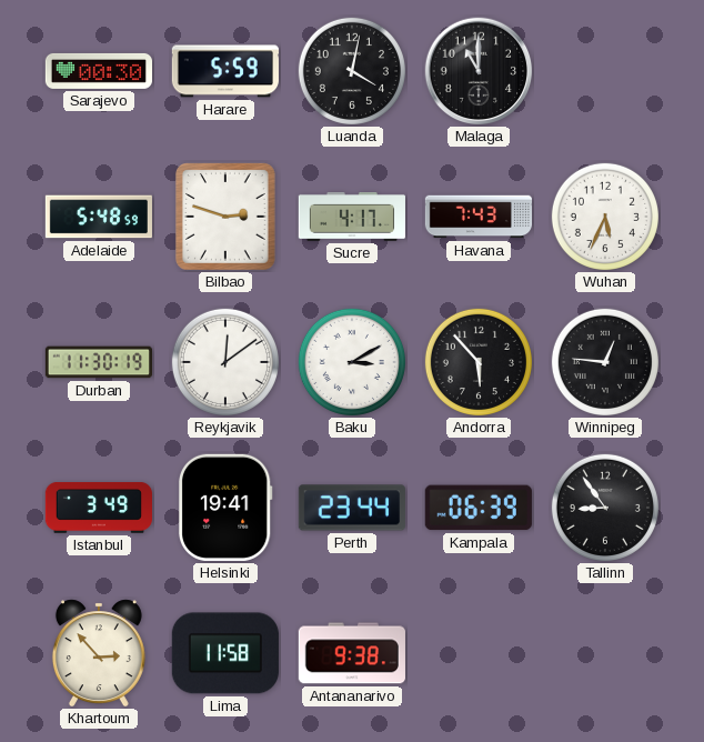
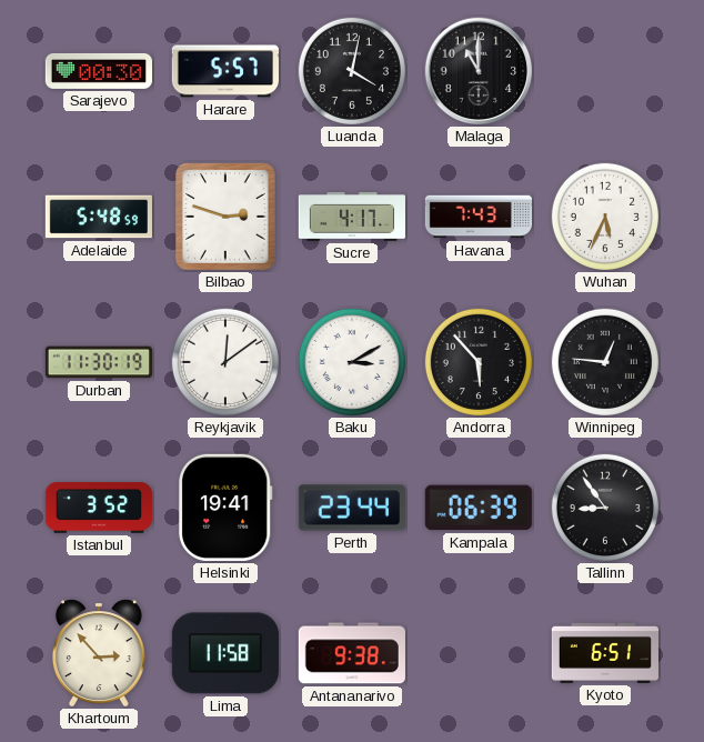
Harare: 5:59 -> 5:57 (225, 71)
Istanbul: 3:49 -> 3:52 (99, 509)
Kyoto: none -> 6:51 (604, 653)
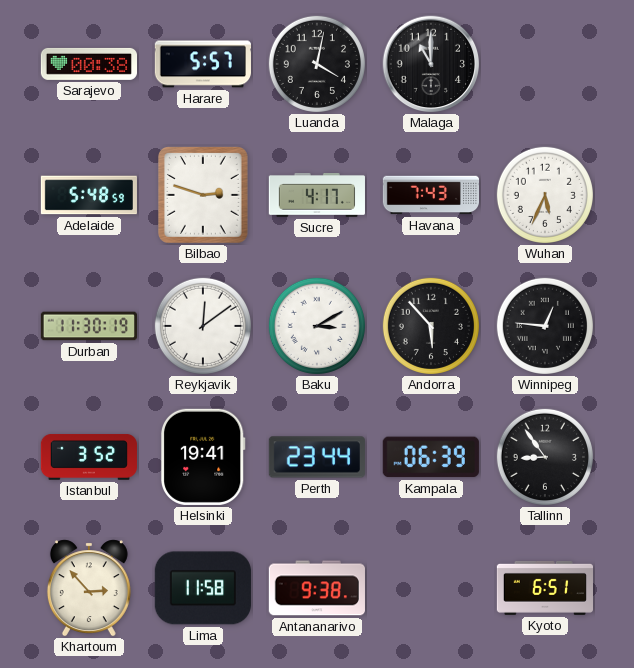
Sarajevo: 00:30 -> 00:38 (88, 64)
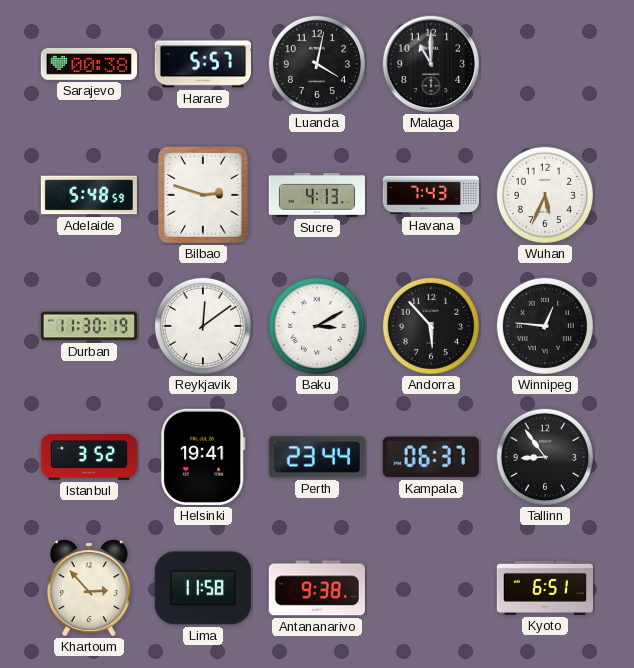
Sucre: 4:17 -> 4:13 (317, 196)
Kampala: 06:39 -> 06:37 (431, 457)
